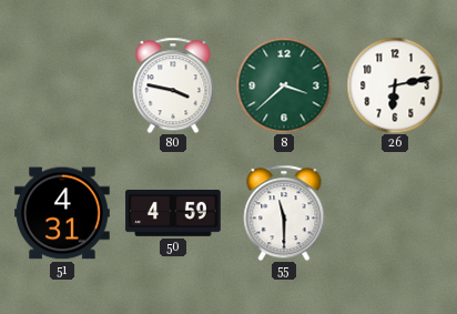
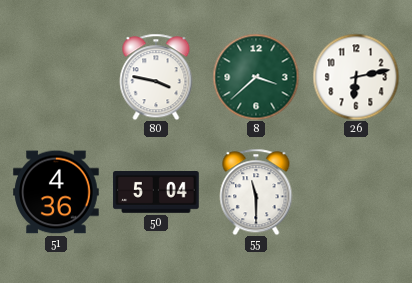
51: 4:31 -> 4:36 (56, 192)
50: 4:59 -> 5:04 (156, 193)
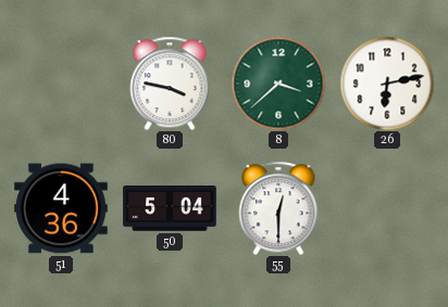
55: 11:30 -> 12:30 (278, 208)
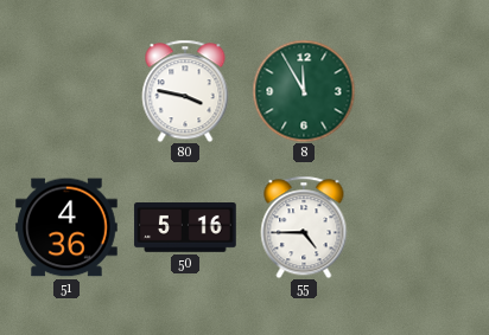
8: 3:38 -> 11:55 (304, 91)
26: 6:13 -> none (387, 84)
50: 5:04 -> 5:16 (185, 228)
55: 12:30 -> 4:45 (304, 227)
